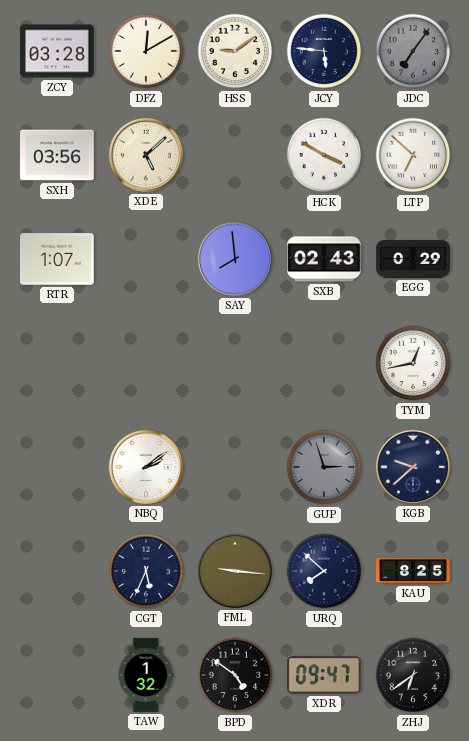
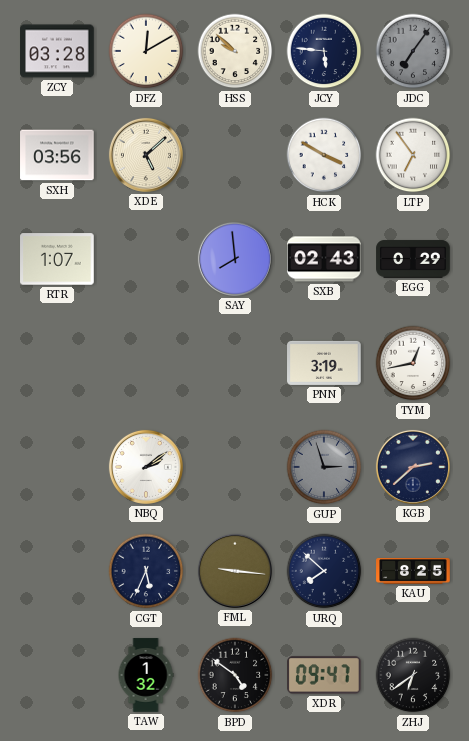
HSS: 9:09 -> 9:52 (235, 51)
LTP: 6:52 -> 6:54 (413, 155)
PNN: none -> 3:19 (324, 363)
KGB: 9:38 -> 2:38 (413, 467)
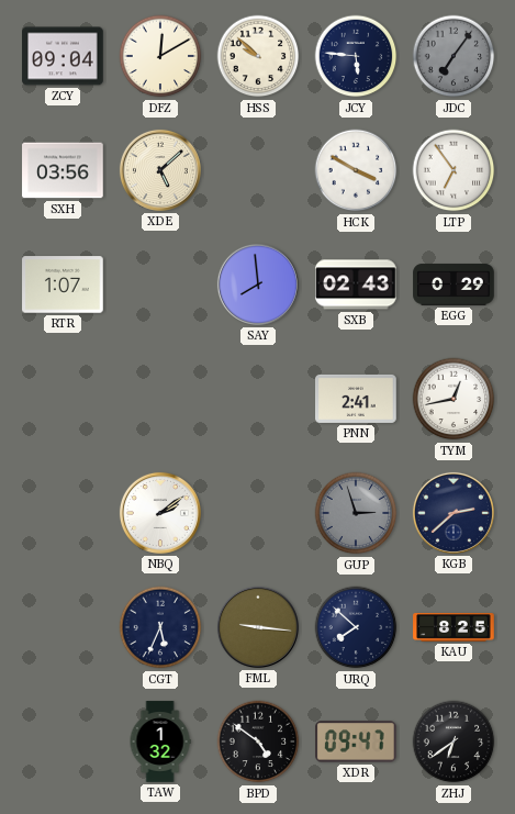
ZCY: 03:28 -> 09:04 (63, 56)
PNN: 3:19 -> 2:41 (356, 399)
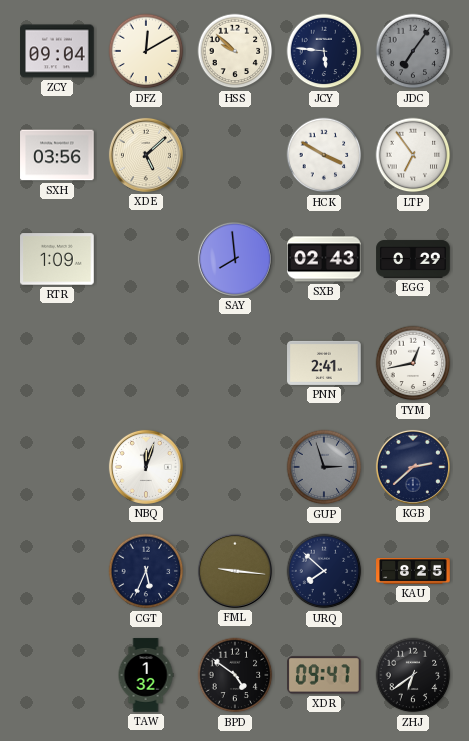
RTR: 1:07 -> 1:09 (57, 259)
NBQ: 2:09 -> 12:03 (146, 467)
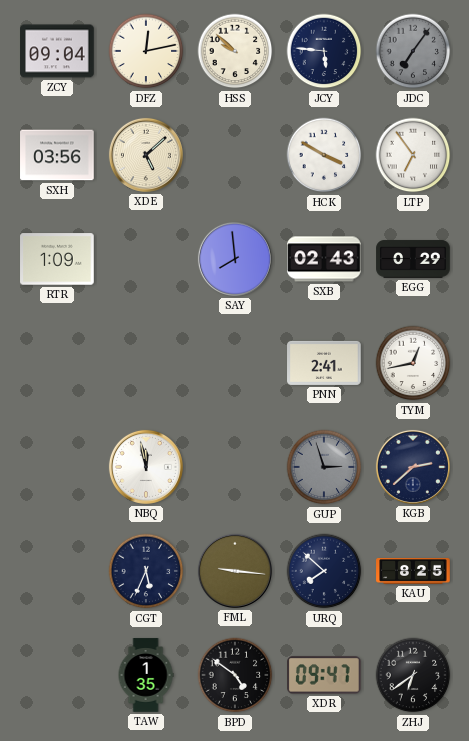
DFZ: 12:10 -> 12:13 (146, 51)
NBQ: 12:03 -> 11:58 (146, 467)
TAW: 1:32 -> 1:35 (146, 675)
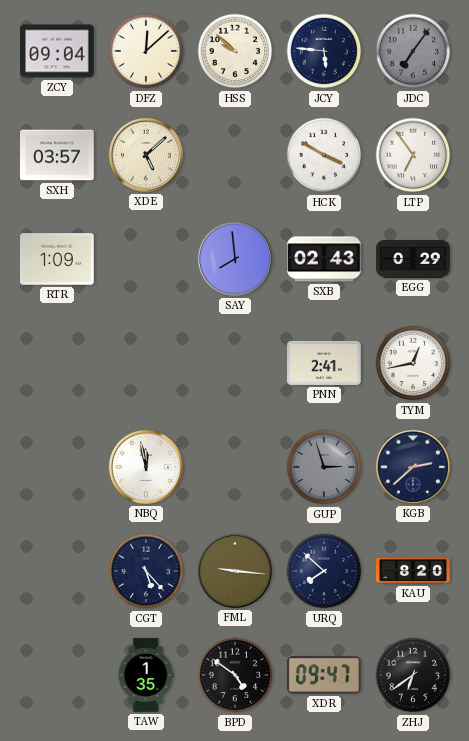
DFZ: 12:13 -> 12:08 (146, 51)
SXH: 03:56 -> 03:57 (57, 155)
CGT: 5:34 -> 5:23 (146, 571)
KAU: 8:25 -> 8:20 (413, 571)
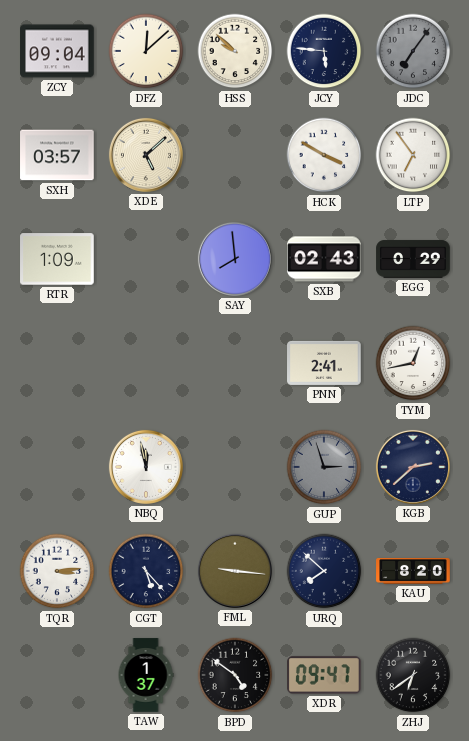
TQR: none -> 3:14 (57, 571)
TAW: 1:35 -> 1:37 (146, 675)
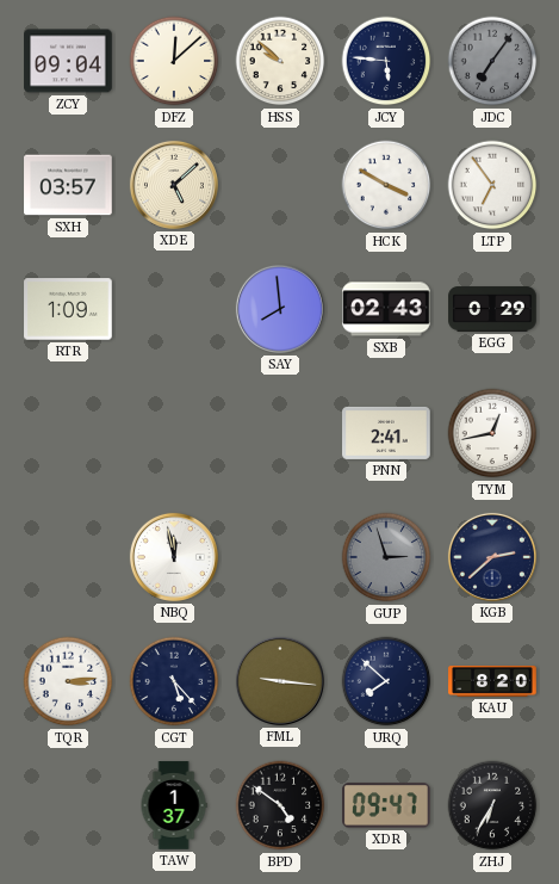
ZHJ: 6:39 -> 6:35 (492, 805)
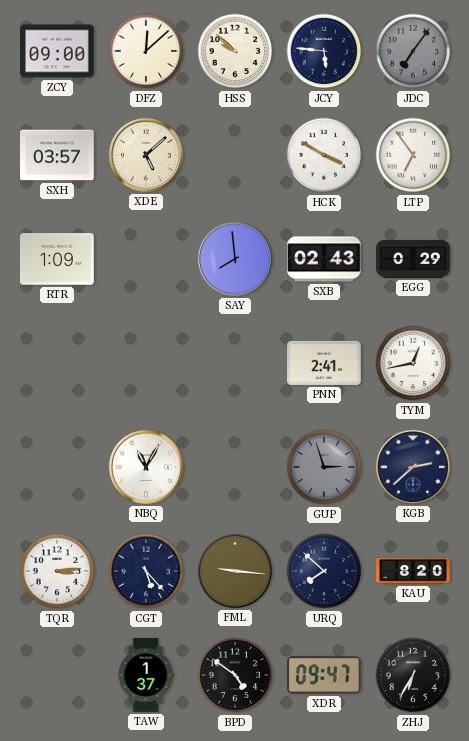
ZCY: 09:04 -> 09:00 (57, 51)
NBQ: 11:58 -> 11:05 (146, 467)
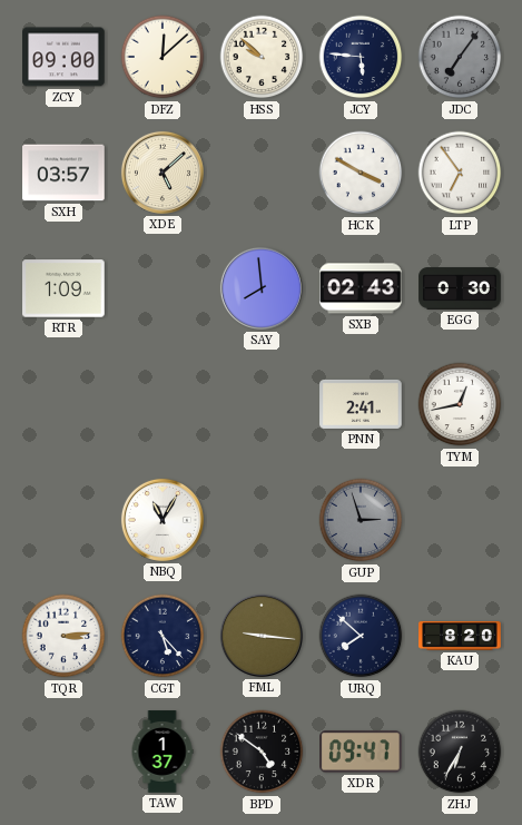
EGG: 0:29 -> 0:30 (460, 288)
KGB: 2:38 -> none (413, 467)
